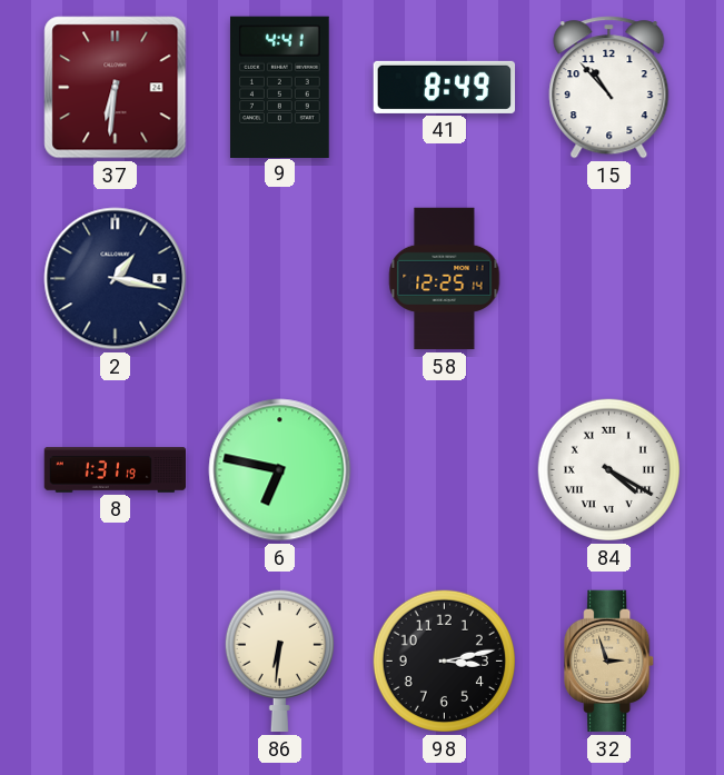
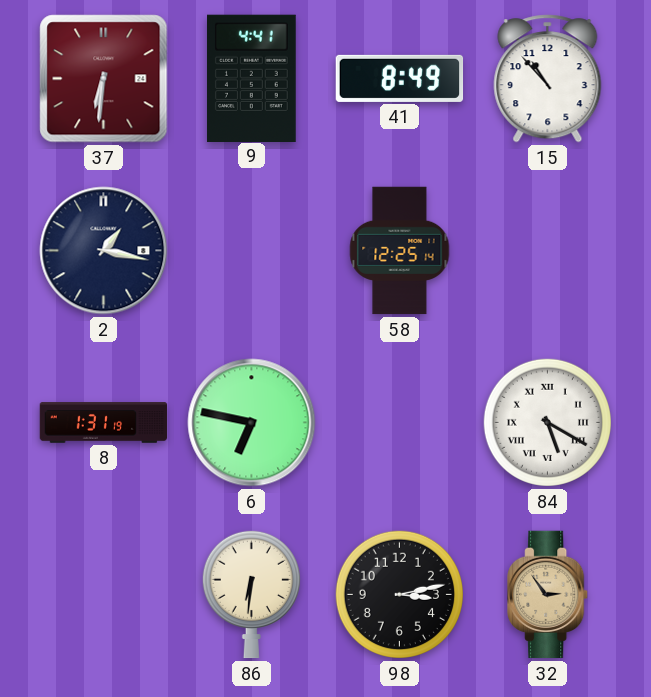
84: 4:20 -> 5:20 (547, 422)
32: 2:57 -> 2:54 (548, 595)
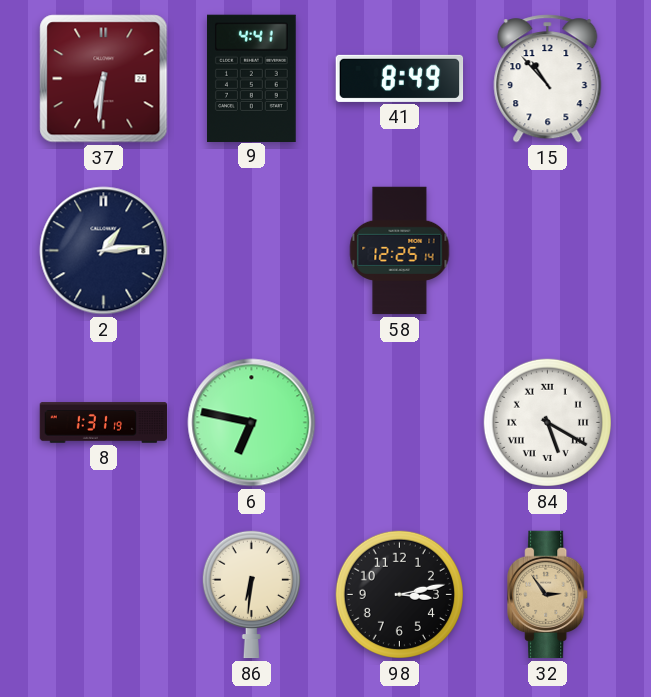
2: 1:17 -> 1:14 (104, 251)
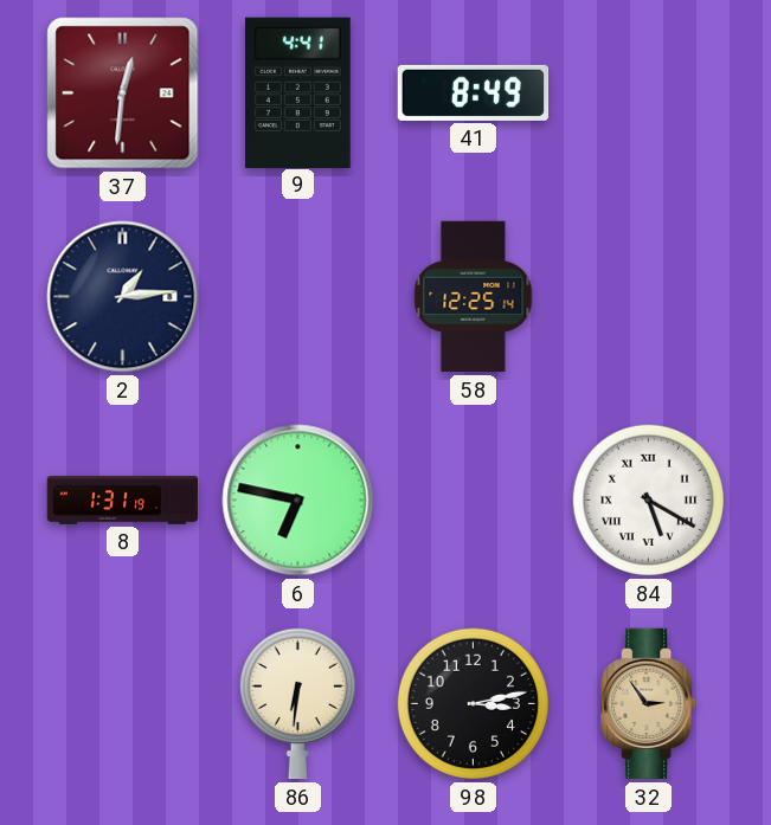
37: 6:31 -> 12:31 (123, 94)
15: 10:53 -> none (548, 79)
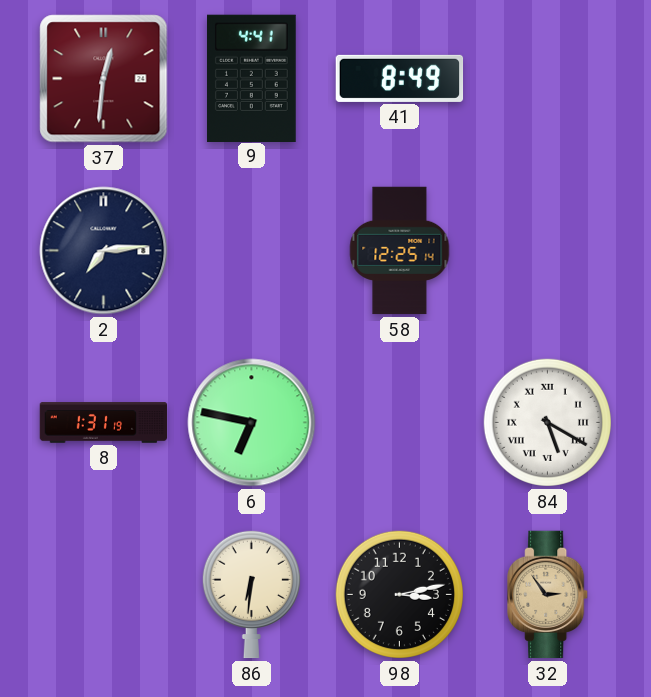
2: 1:14 -> 7:14 (104, 251)
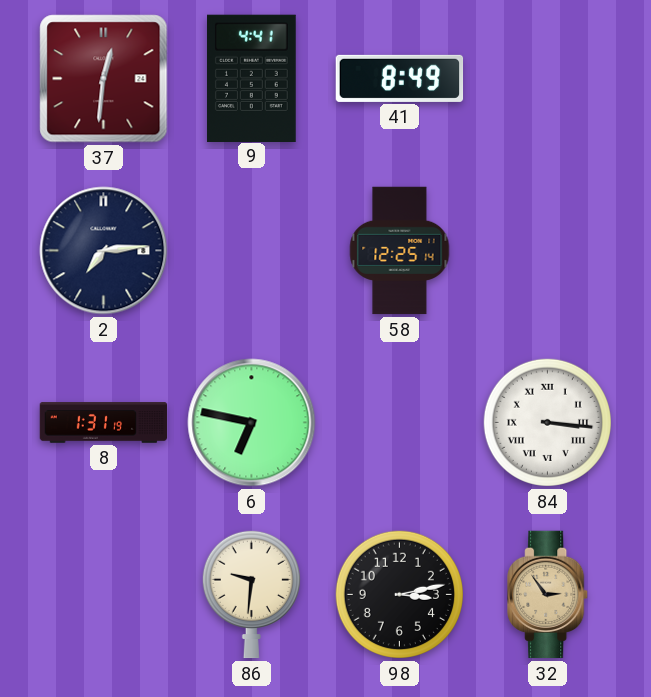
84: 5:20 -> 3:16 (547, 422)
86: 6:31 -> 9:31 (251, 594)
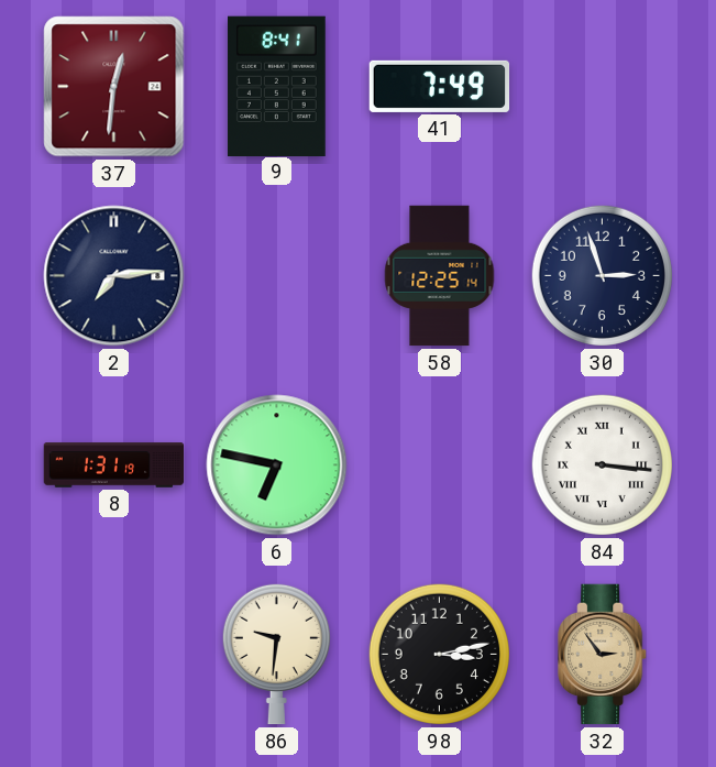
9: 4:41 -> 8:41 (277, 86)
41: 8:49 -> 7:49 (440, 86)
30: none -> 2:57 (602, 275)
